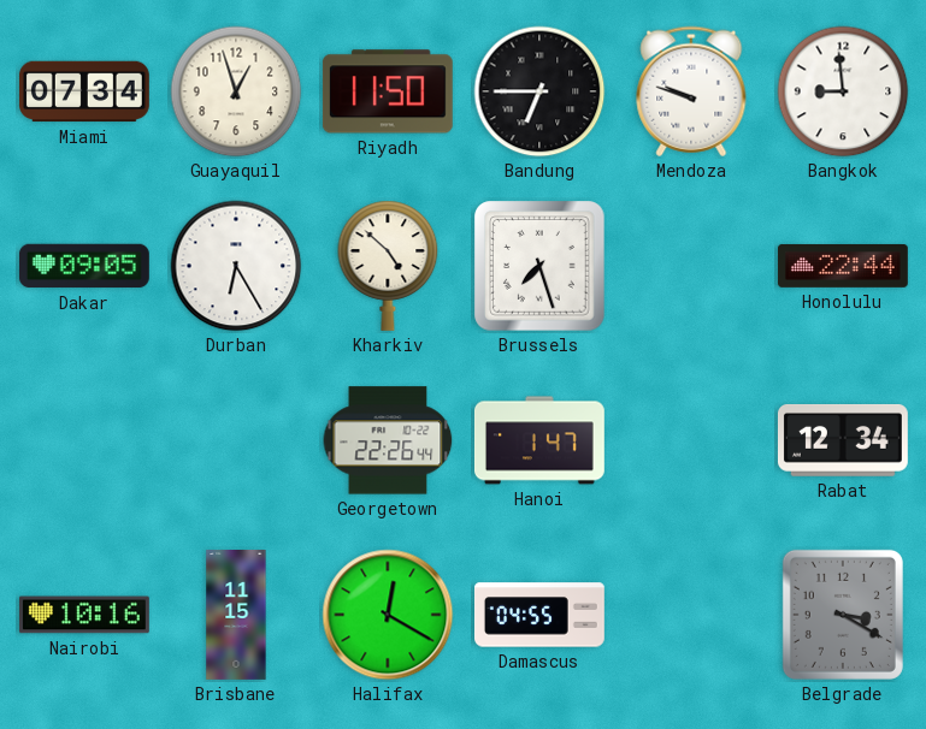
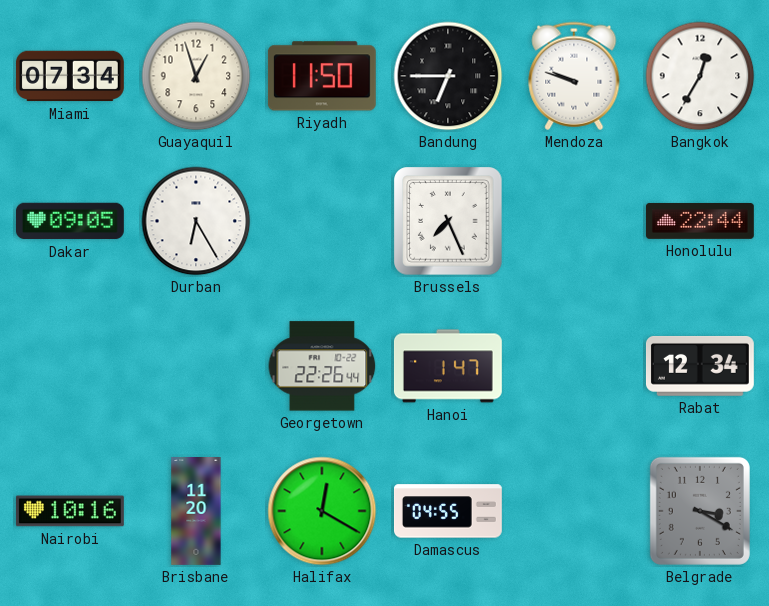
Bangkok: 8:59 -> 12:35 (700, 76)
Kharkiv: 4:52 -> none (388, 266)
Brussels: 7:27 -> 7:26 (448, 221)
Brisbane: 11:15 -> 11:20 (196, 512)
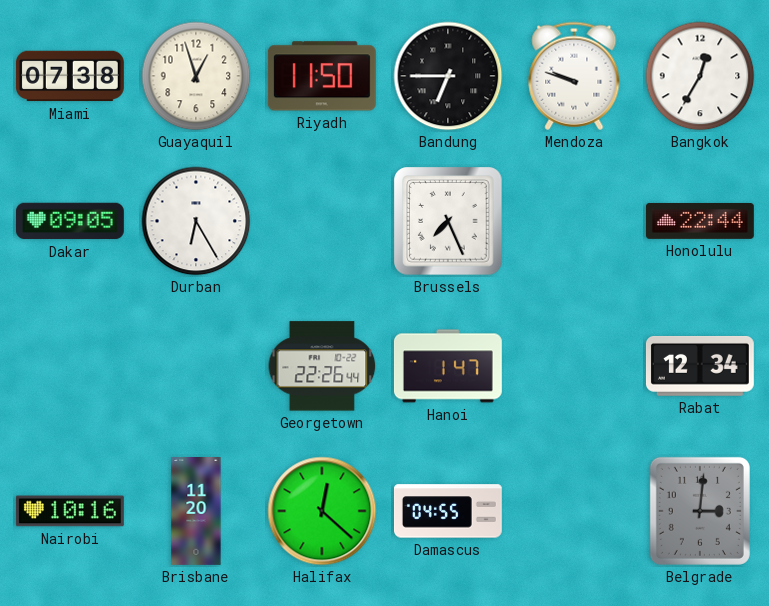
Miami: 07:34 -> 07:38 (70, 76)
Halifax: 12:20 -> 12:22 (322, 511)
Belgrade: 3:20 -> 3:01 (700, 511)
